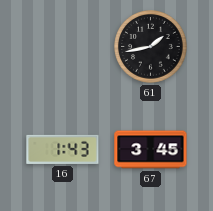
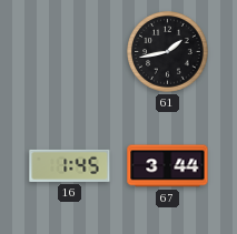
16: 1:43 -> 1:45 (70, 165)
67: 3:45 -> 3:44 (168, 166)
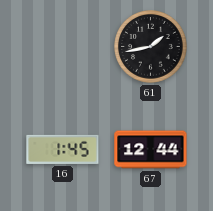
67: 3:44 -> 12:44 (151, 150)
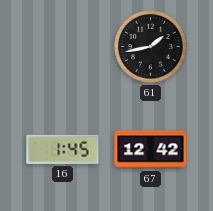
67: 12:44 -> 12:42 (151, 150)
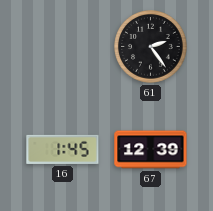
61: 1:43 -> 2:24 (151, 47)
67: 12:42 -> 12:39 (151, 150)
